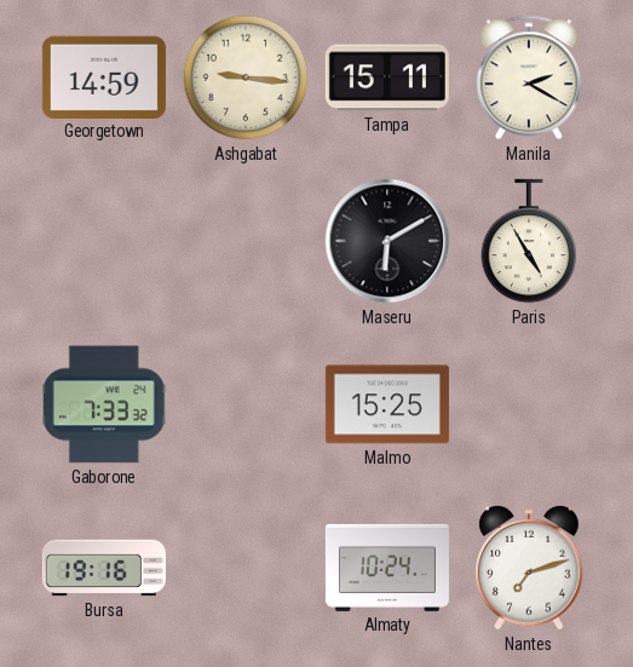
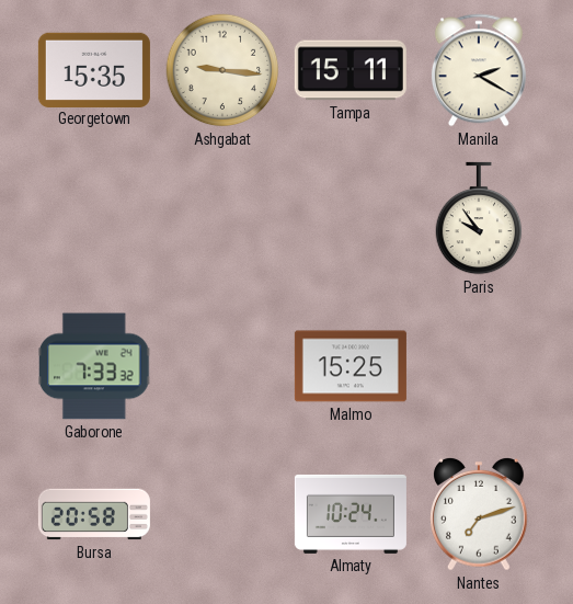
Georgetown: 14:59 -> 15:35 (94, 69)
Maseru: 6:10 -> none (387, 241)
Paris: 4:55 -> 9:54 (479, 218)
Bursa: 19:16 -> 20:58 (94, 514)
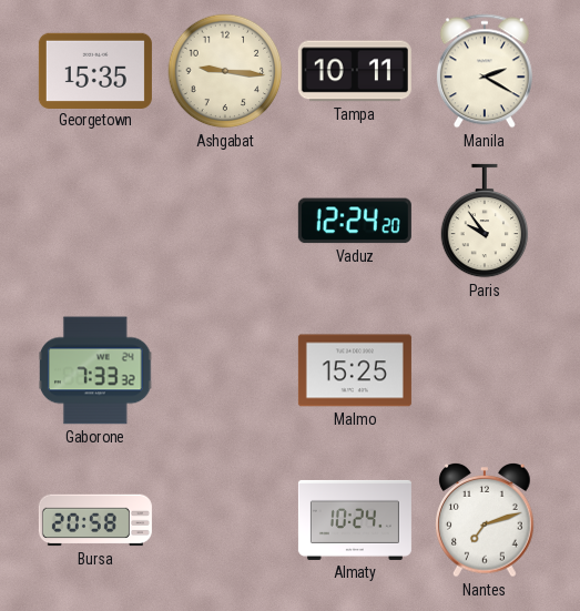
Tampa: 15:11 -> 10:11 (355, 71)
Vaduz: none -> 12:24 (355, 221)
